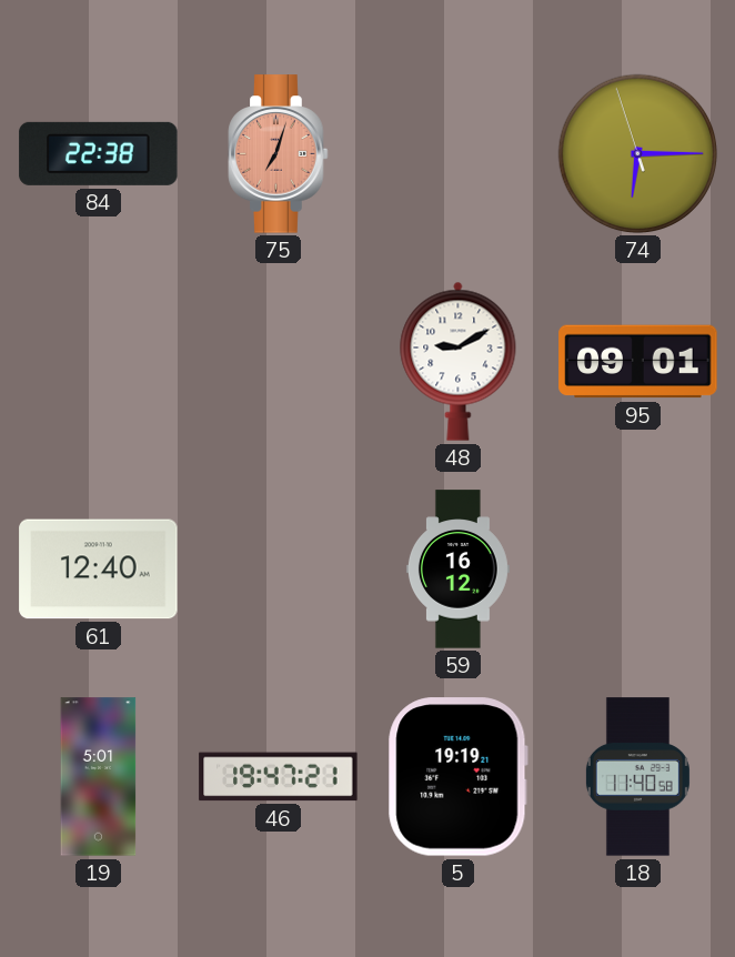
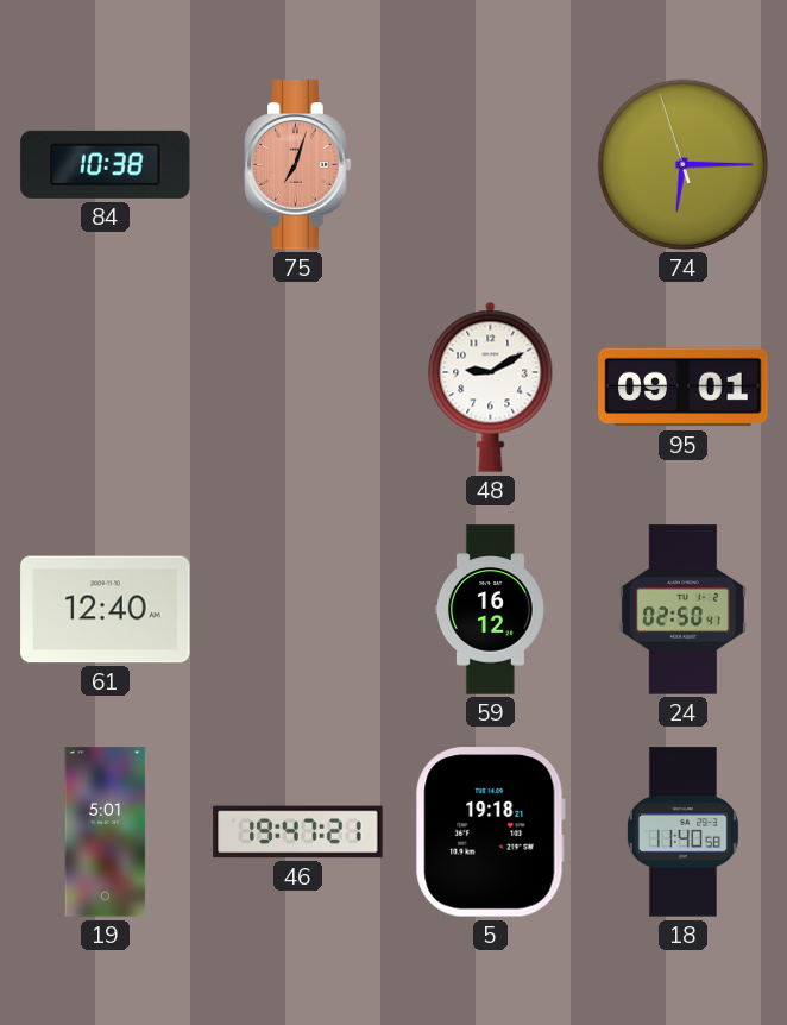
84: 22:38 -> 10:38 (106, 164)
24: none -> 02:50 (682, 610)
5: 19:19 -> 19:18 (490, 832)
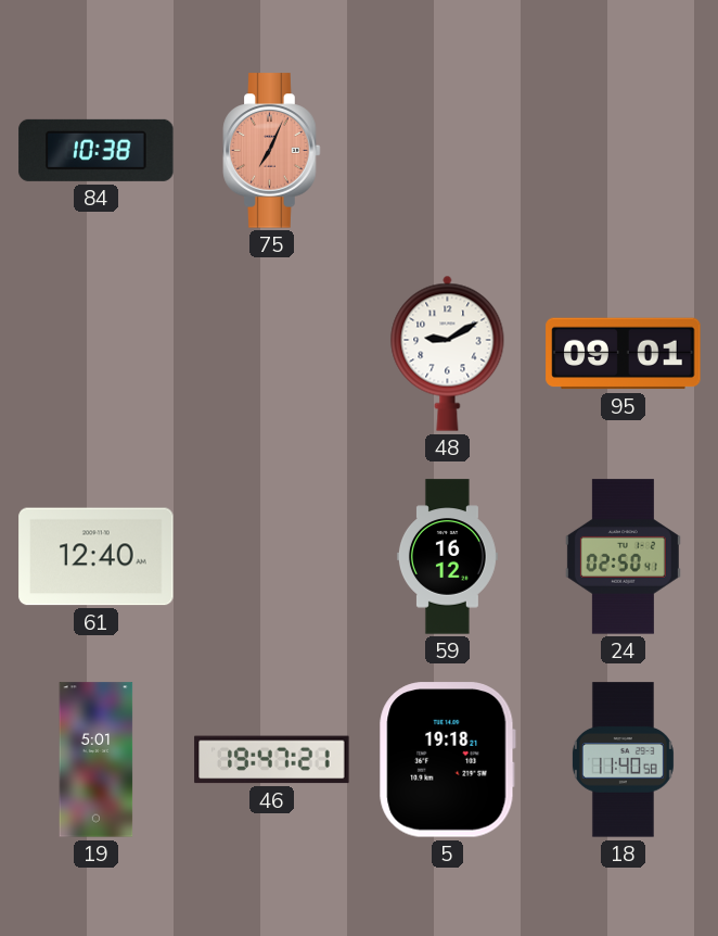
75: 7:03 -> 7:04 (272, 151)
74: 6:14 -> none (684, 165)
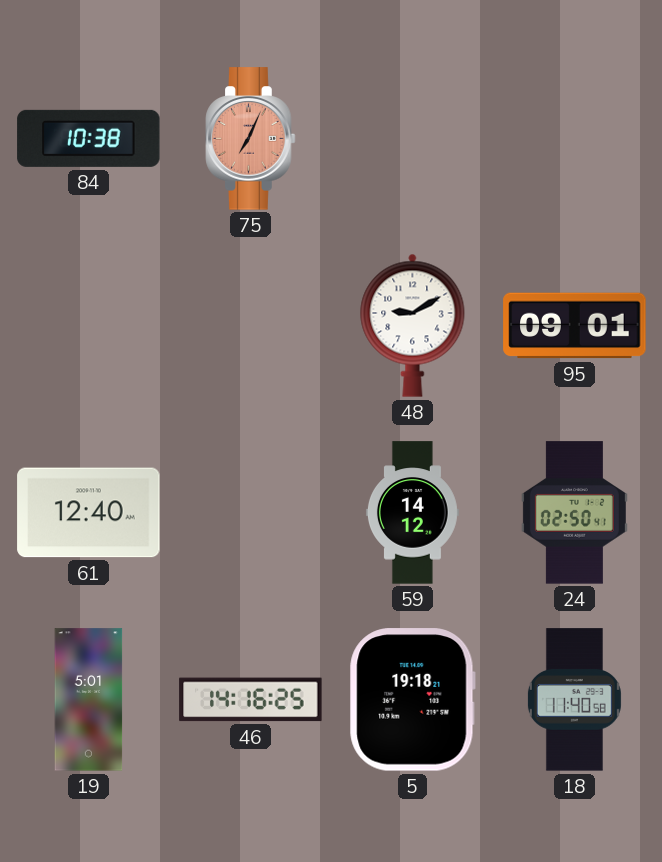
59: 16:12 -> 14:12 (412, 513)
46: 19:47 -> 14:16 (251, 700)
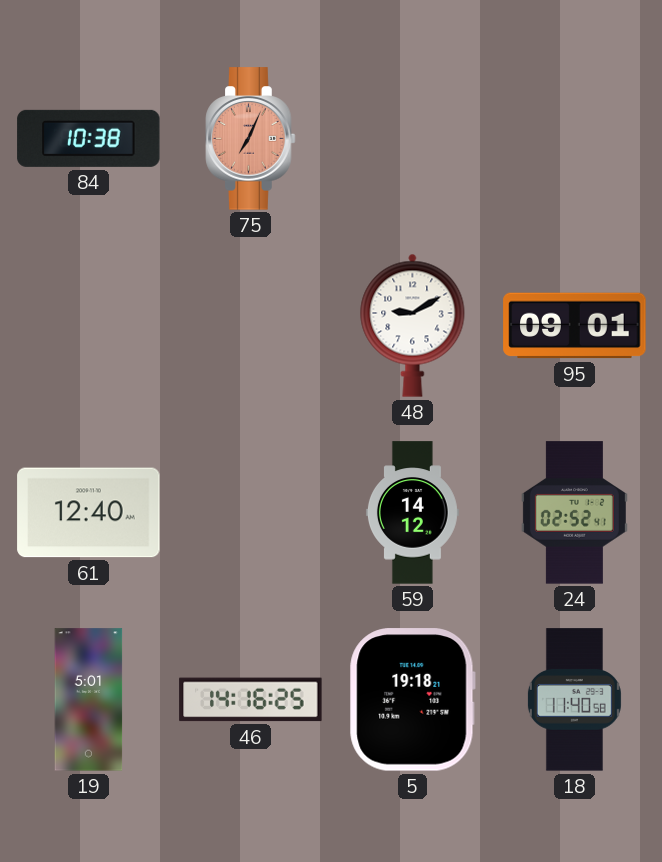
24: 02:50 -> 02:52 (574, 513)
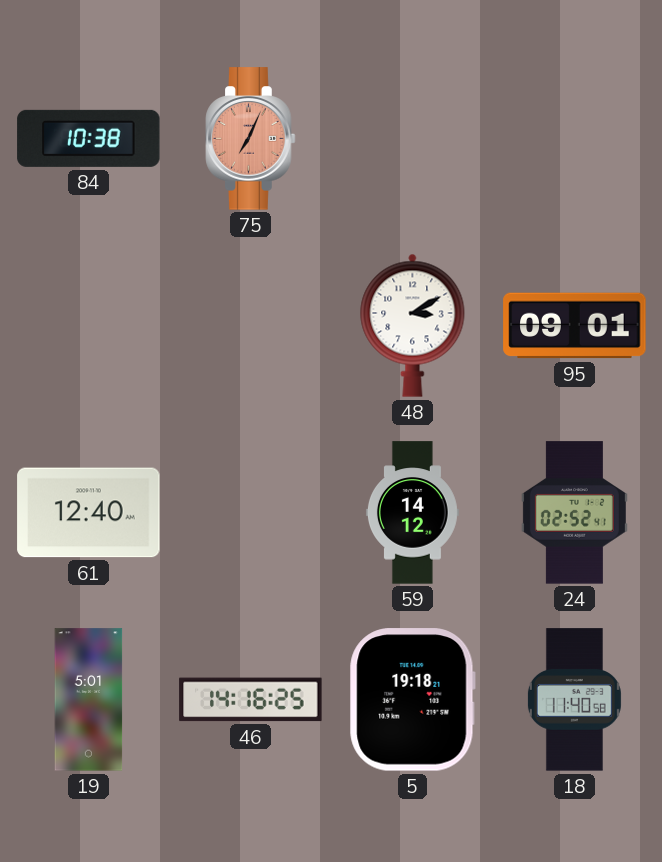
48: 9:10 -> 3:10 (413, 325)
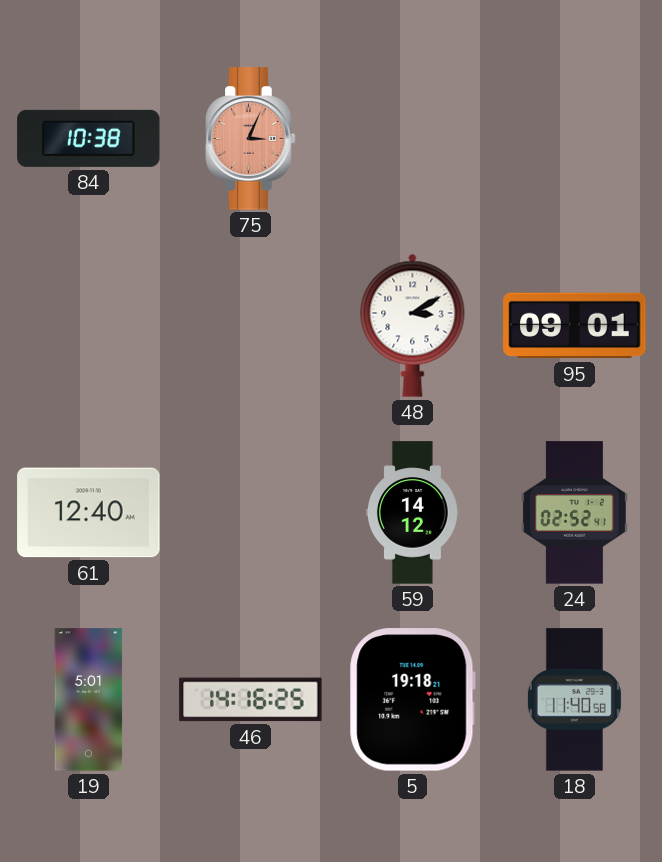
75: 7:04 -> 3:04 (251, 139)
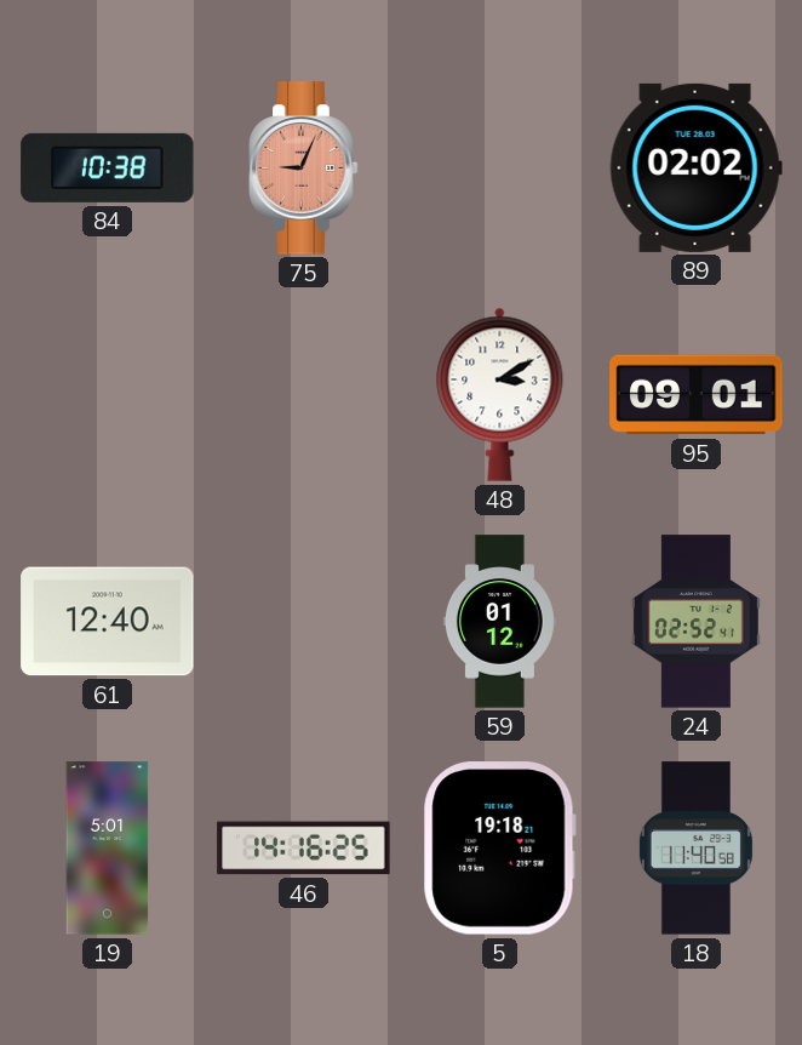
75: 3:04 -> 9:04 (304, 169)
89: none -> 02:02 (695, 167)
59: 14:12 -> 01:12 (499, 622)
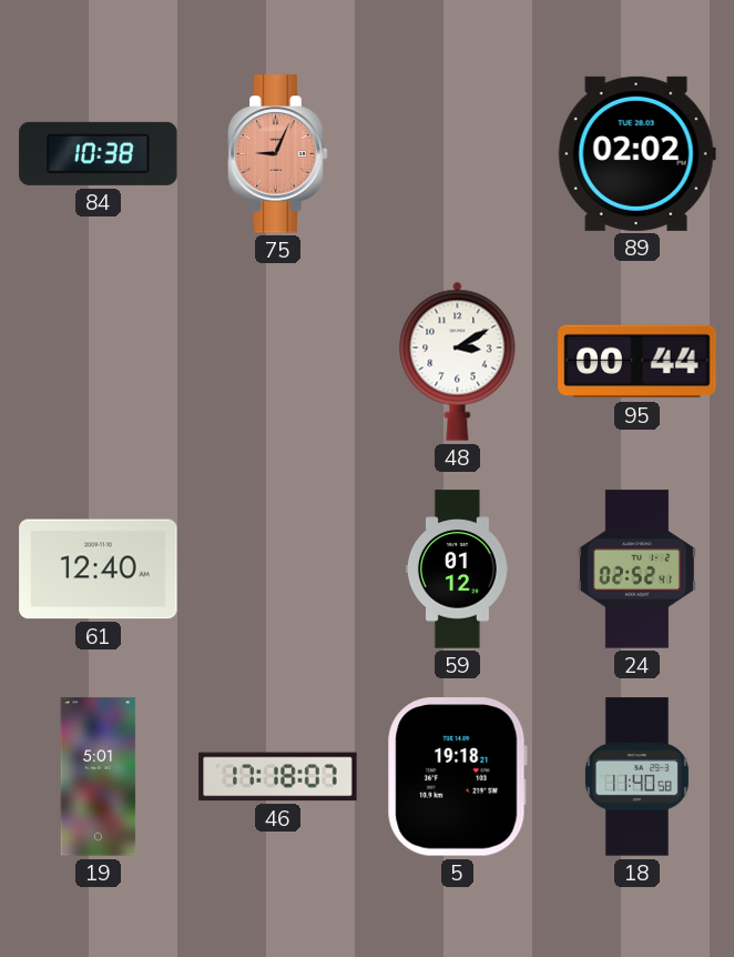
95: 09:01 -> 00:44 (638, 362)
46: 14:16 -> 17:18 (278, 777)
